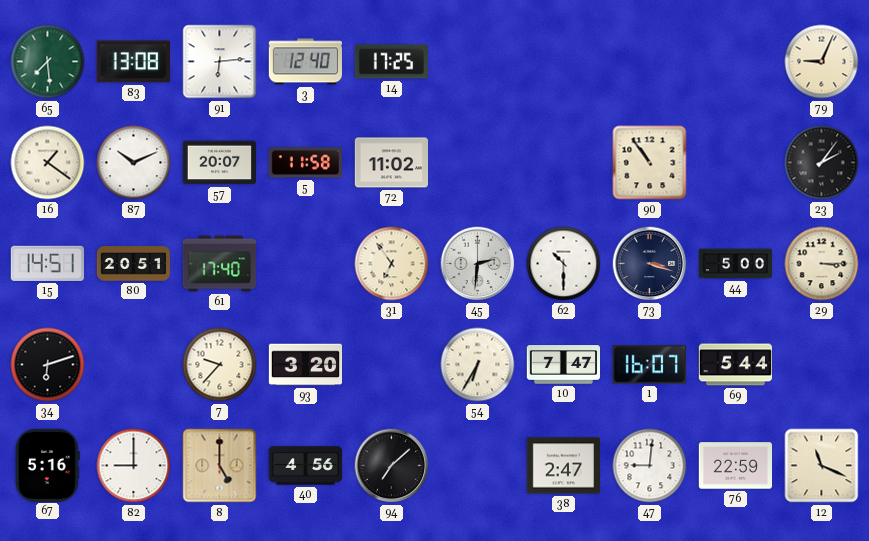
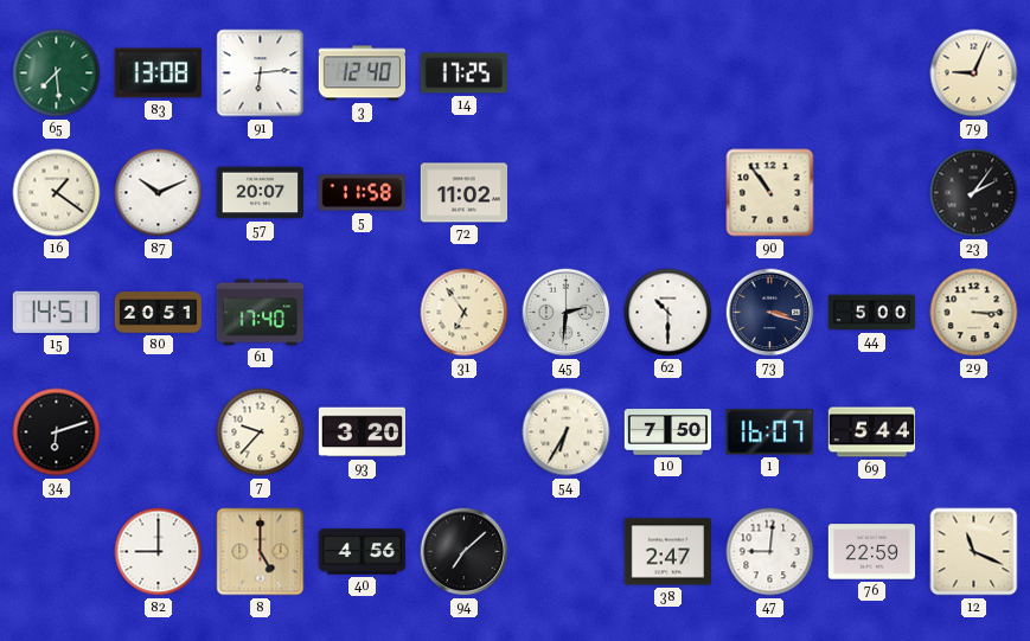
10: 7:47 -> 7:50 (667, 432)
67: 5:16 -> none (48, 465)
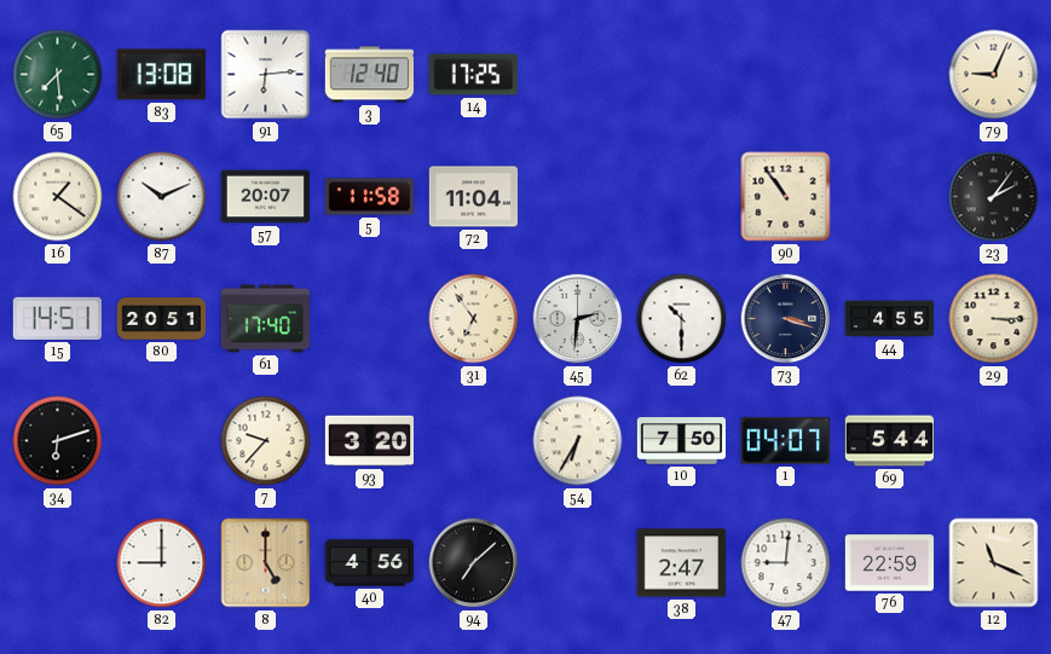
72: 11:02 -> 11:04 (473, 197)
44: 5:00 -> 4:55 (890, 319)
1: 16:07 -> 04:07 (785, 441)
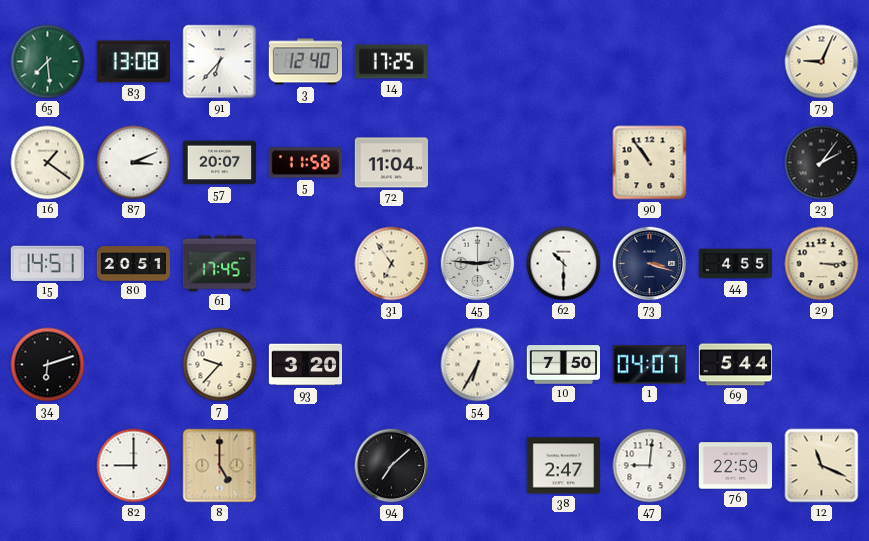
91: 6:14 -> 6:37 (220, 62)
87: 10:11 -> 3:11 (134, 163)
61: 17:40 -> 17:45 (219, 264)
45: 2:31 -> 2:46 (478, 264)
40: 4:56 -> none (370, 563)
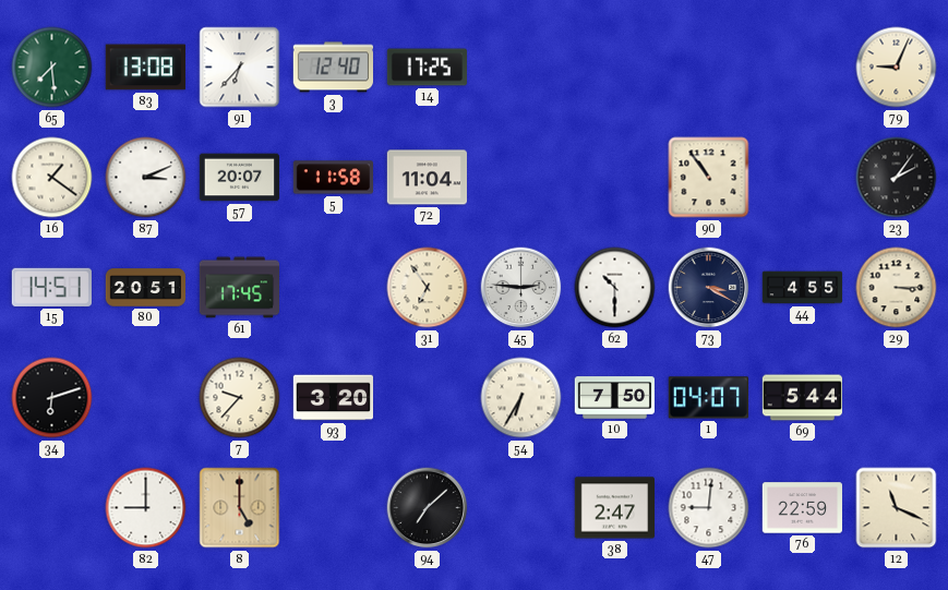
73: 3:18 -> 3:20 (709, 288)
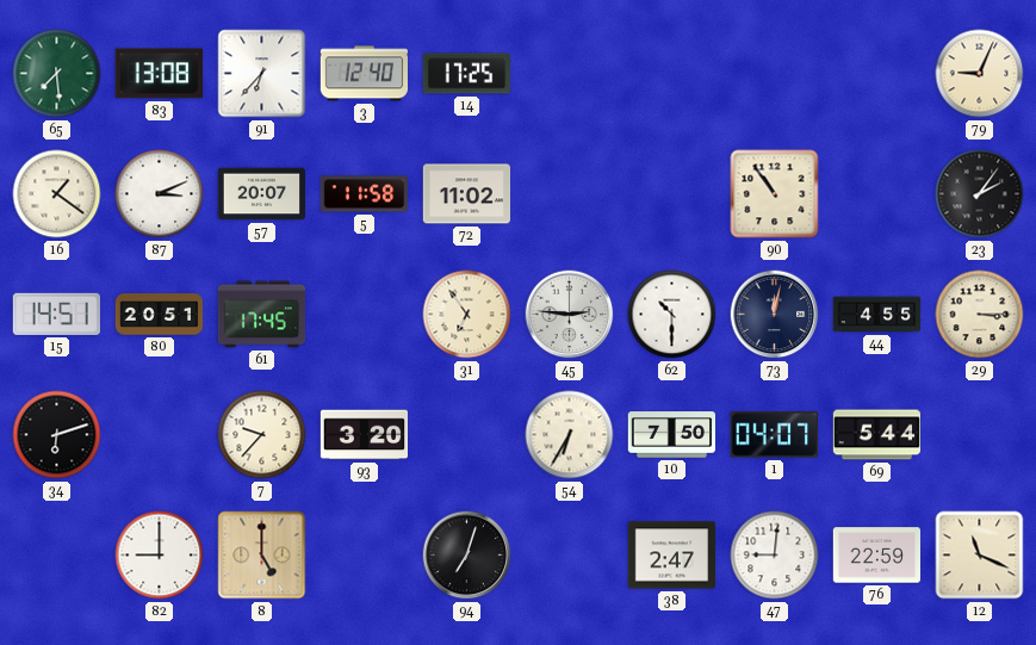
72: 11:04 -> 11:02 (466, 194)
73: 3:20 -> 12:02 (775, 315)
94: 7:08 -> 7:03 (467, 556)
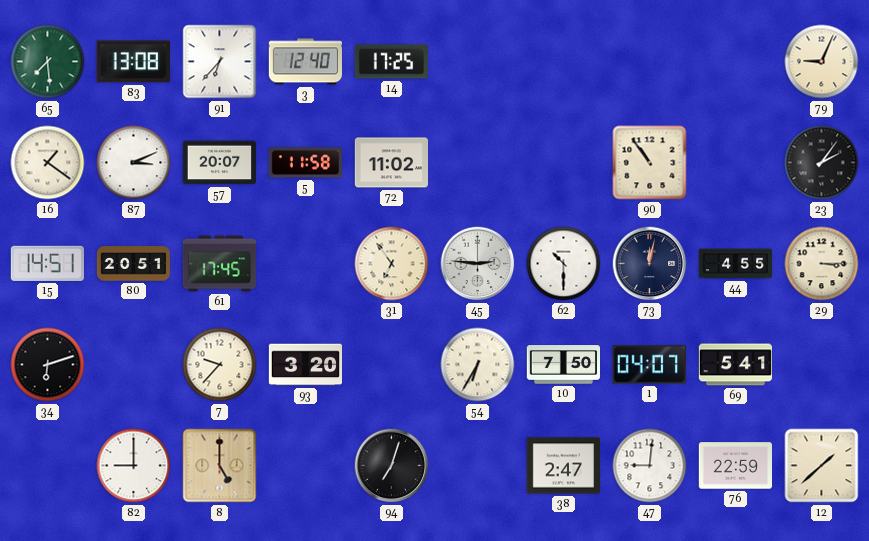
69: 5:44 -> 5:41 (736, 365)
12: 11:19 -> 1:38 (822, 466)
